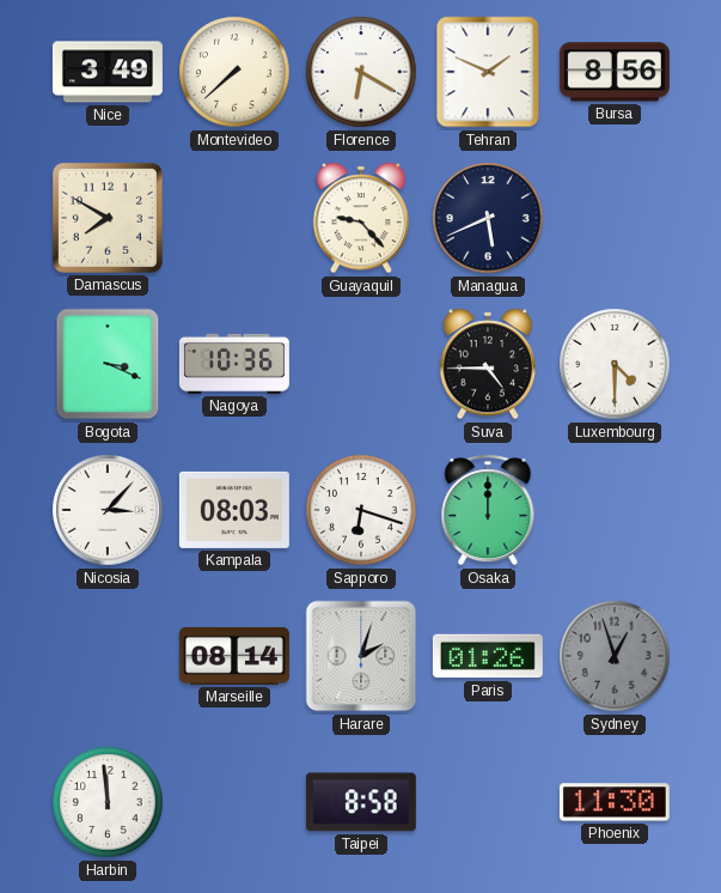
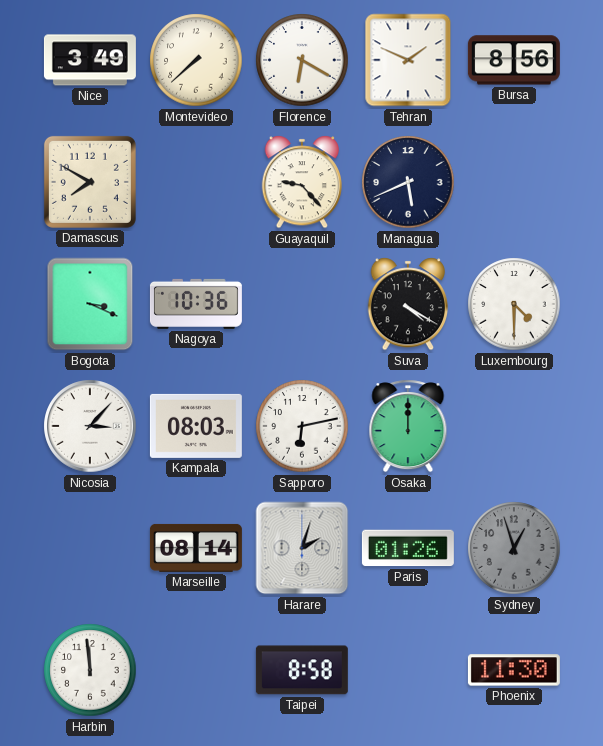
Suva: 4:45 -> 4:20 (407, 304)
Sapporo: 6:18 -> 6:13 (302, 426)
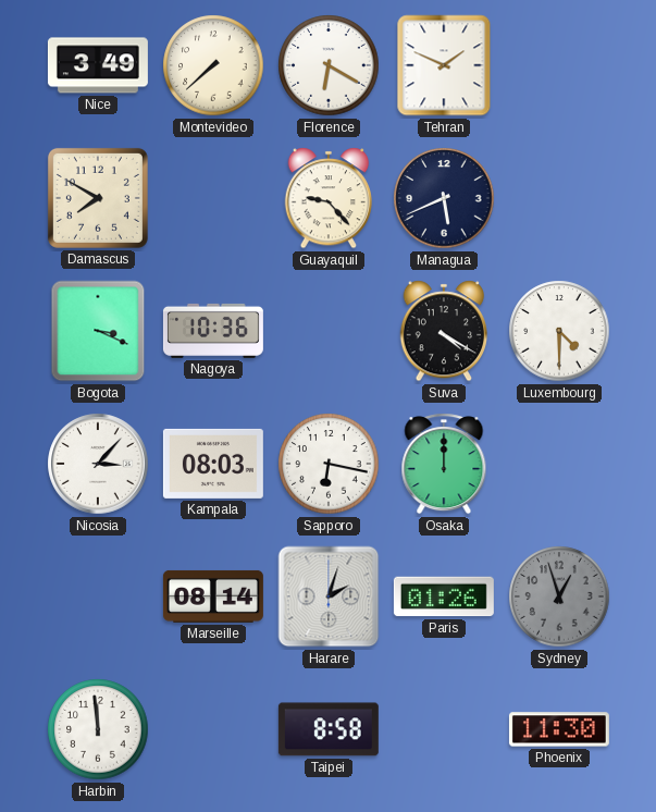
Bursa: 8:56 -> none (514, 60)
Sapporo: 6:13 -> 6:17 (329, 464)
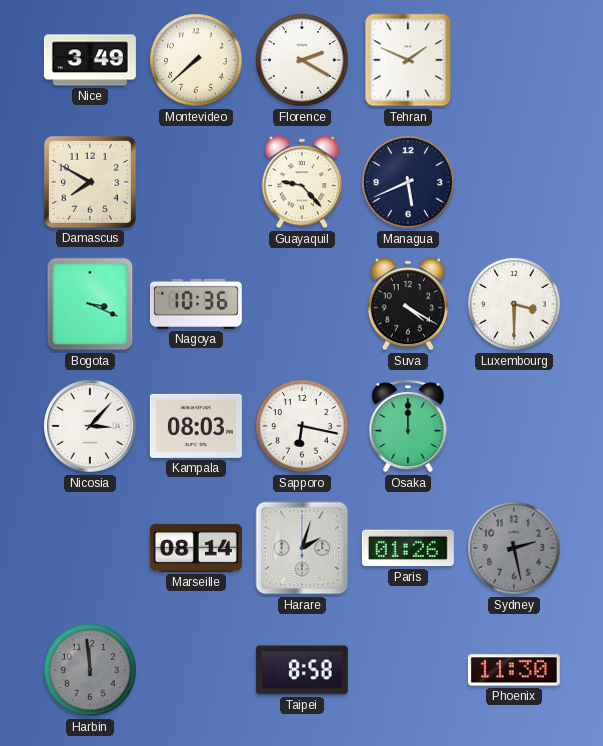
Florence: 6:20 -> 2:20 (302, 60)
Luxembourg: 4:30 -> 3:30 (514, 304)
Sydney: 12:57 -> 2:28 (514, 548)
Harbin dial: white -> grey (90, 670)
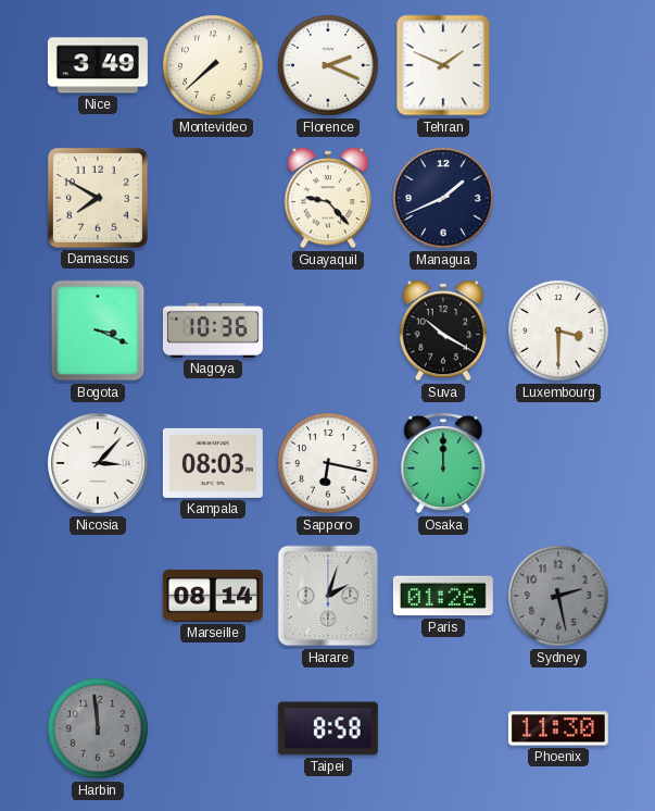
Florence: 2:20 -> 2:19 (328, 65)
Managua: 5:41 -> 1:41 (443, 198)
Suva: 4:20 -> 10:20 (442, 330)
